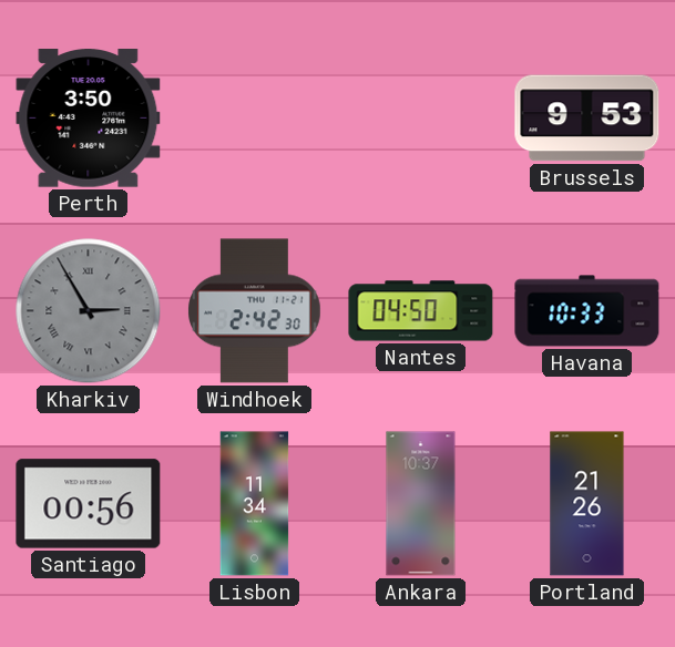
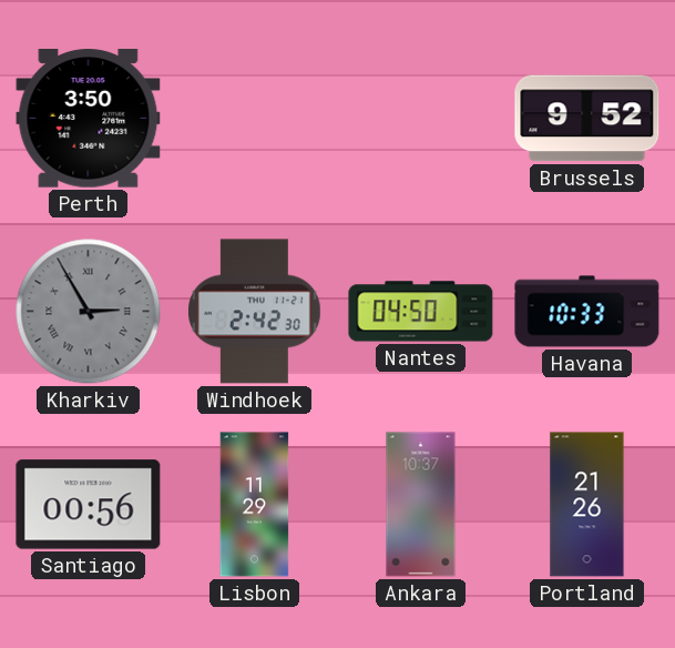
Brussels: 9:53 -> 9:52 (587, 119)
Lisbon: 11:34 -> 11:29 (255, 505)
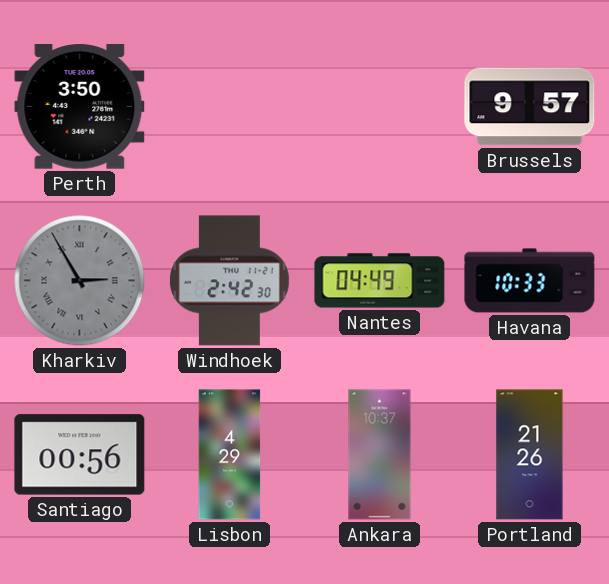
Brussels: 9:52 -> 9:57 (530, 107)
Nantes: 04:50 -> 04:49 (380, 281)
Lisbon: 11:29 -> 4:29 (230, 455)
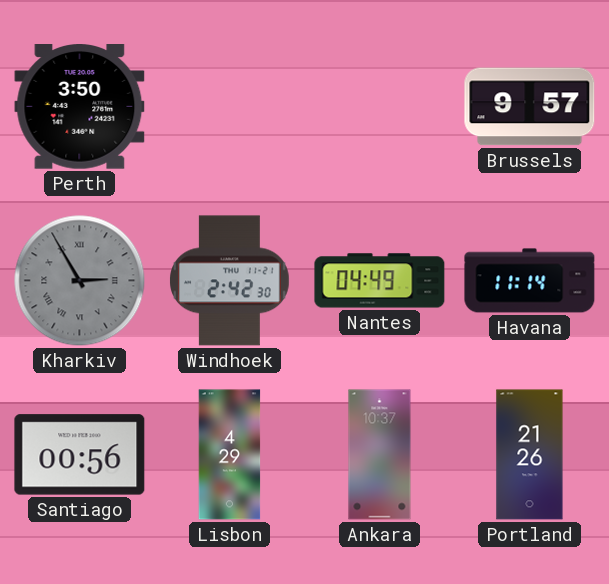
Havana: 10:33 -> 11:14 (530, 281)
